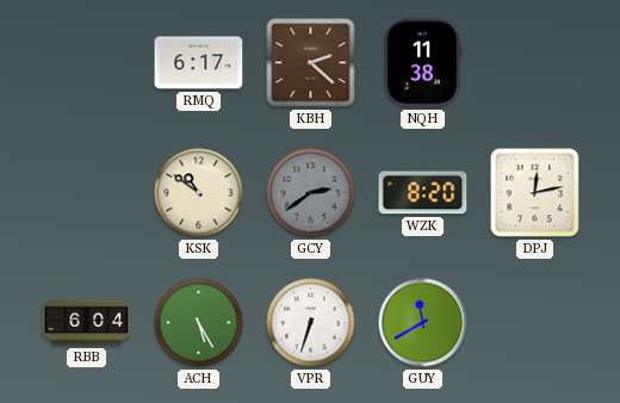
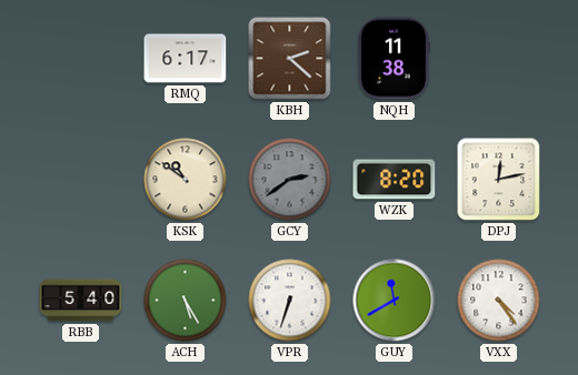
RBB: 6:04 -> 5:40 (81, 301)
VXX: none -> 4:24 (499, 301)
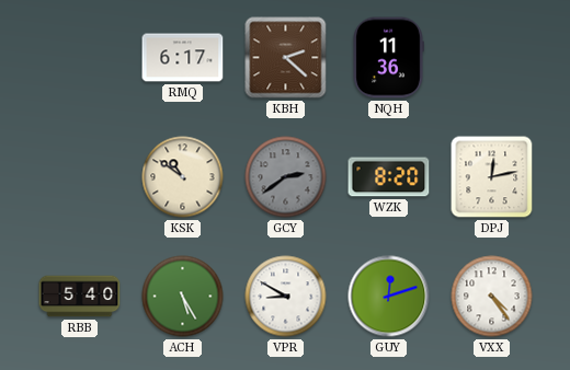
NQH: 11:38 -> 11:36 (388, 58)
VPR: 6:33 -> 8:50 (286, 297)
GUY: 11:40 -> 12:12 (389, 297)
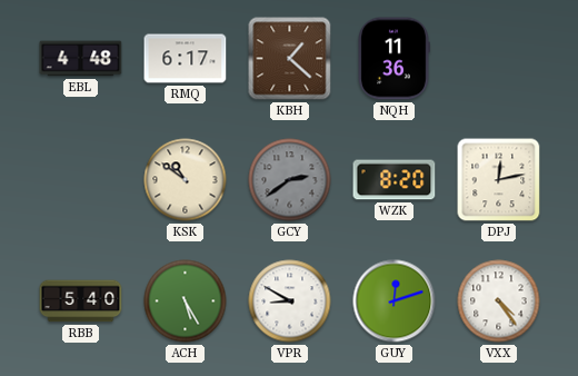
EBL: none -> 4:48 (81, 59)
KBH: 2:22 -> 1:22 (290, 59)
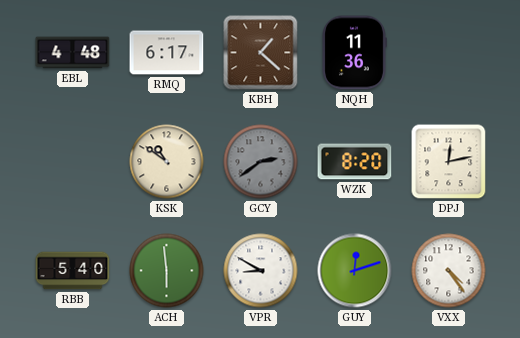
ACH: 5:25 -> 5:59 (167, 271)
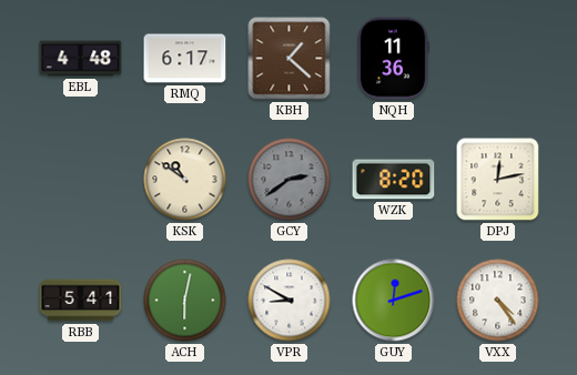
RBB: 5:40 -> 5:41 (81, 301)
ACH: 5:59 -> 6:02 (185, 301)
